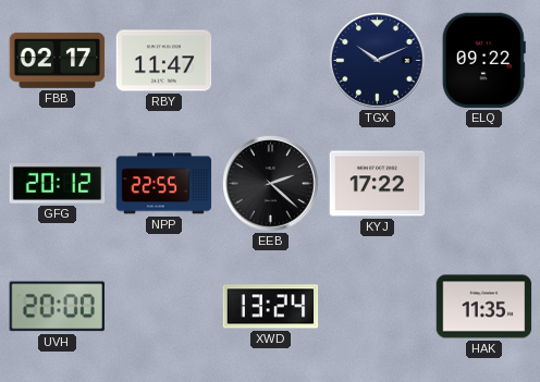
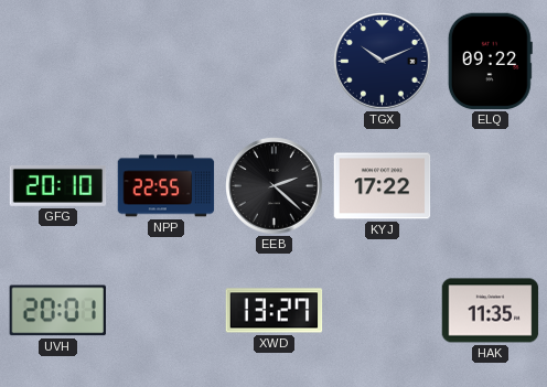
FBB: 02:17 -> none (58, 60)
RBY: 11:47 -> none (164, 61)
GFG: 20:12 -> 20:10 (58, 185)
UVH: 20:00 -> 20:01 (57, 311)
XWD: 13:24 -> 13:27 (275, 311)
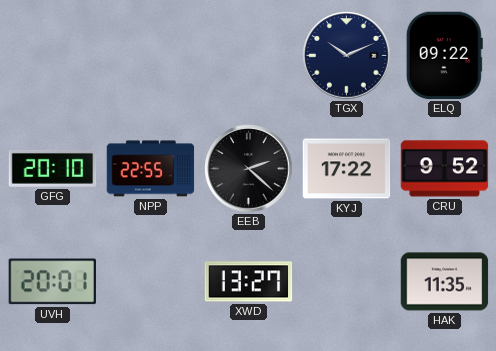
CRU: none -> 9:52 (445, 169)
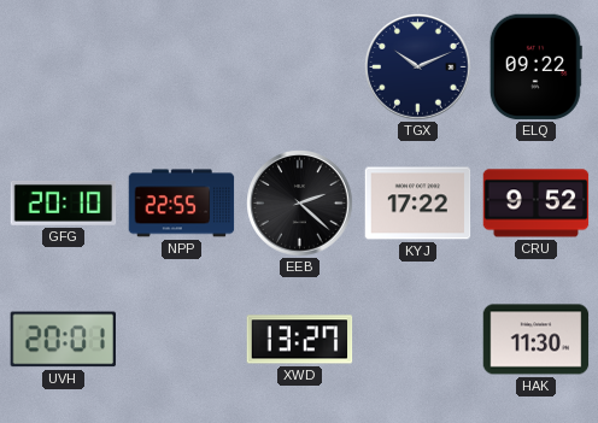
HAK: 11:35 -> 11:30 (537, 340)
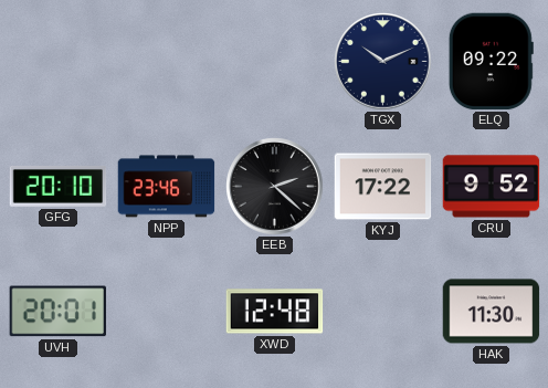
NPP: 22:55 -> 23:46 (167, 187)
XWD: 13:27 -> 12:48 (275, 312)
